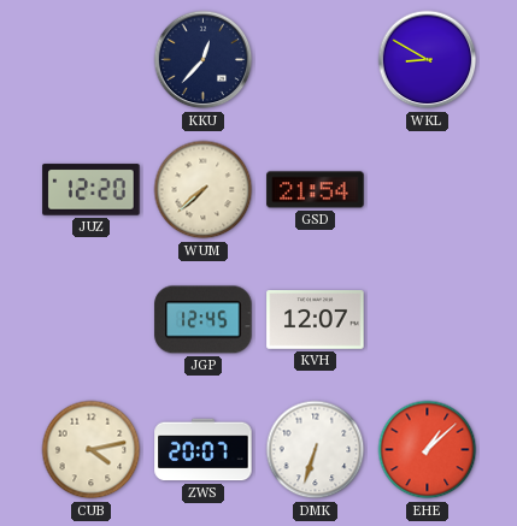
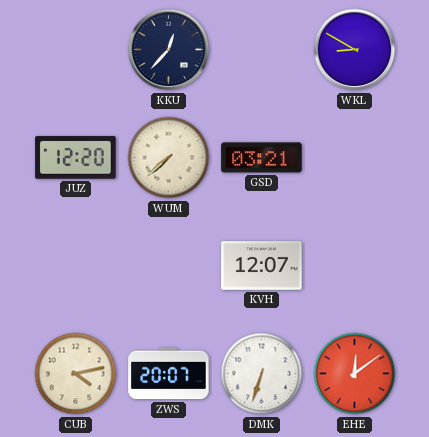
GSD: 21:54 -> 03:21 (262, 158)
JGP: 12:45 -> none (204, 320)
EHE: 1:08 -> 12:09 (355, 374)
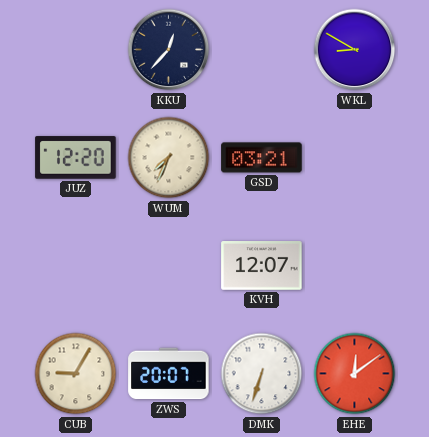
WUM: 7:38 -> 7:34 (169, 158)
CUB: 4:13 -> 9:05 (76, 374)
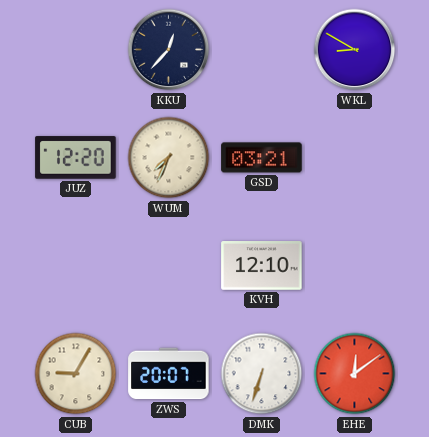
KVH: 12:07 -> 12:10 (262, 266)
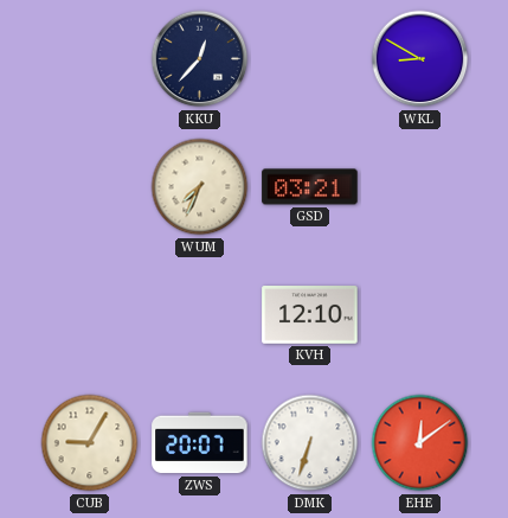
JUZ: 12:20 -> none (76, 158)
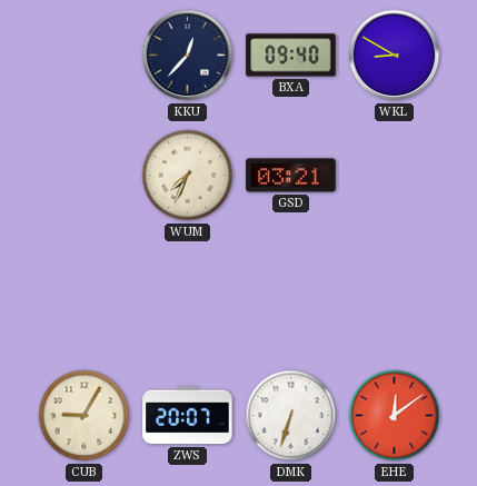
BXA: none -> 09:40 (291, 56)
KVH: 12:10 -> none (310, 315)
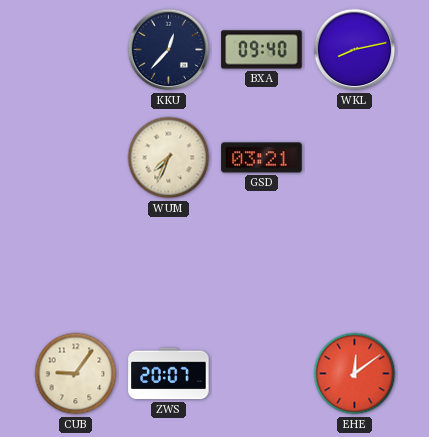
WKL: 8:50 -> 8:13 (355, 50)
CUB: 9:05 -> 9:06 (76, 374)
DMK: 6:33 -> none (291, 416)
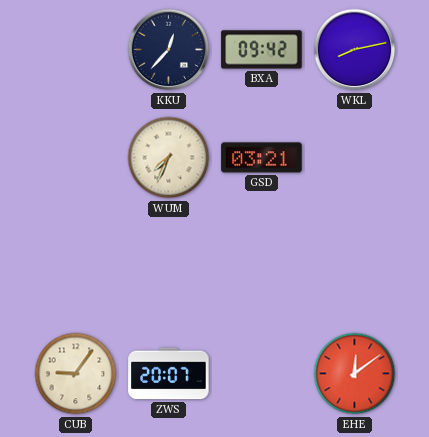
BXA: 09:40 -> 09:42 (262, 50)
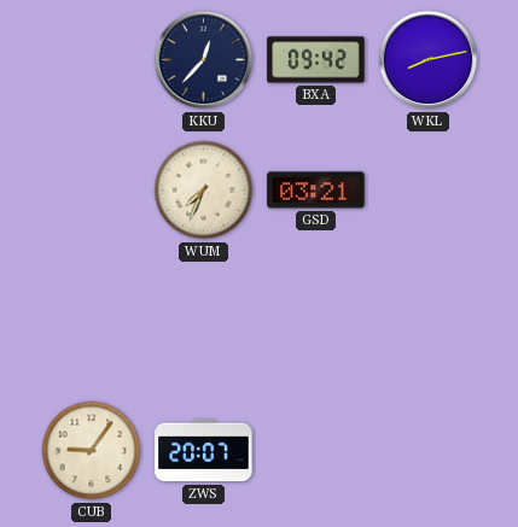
EHE: 12:09 -> none (355, 374)
